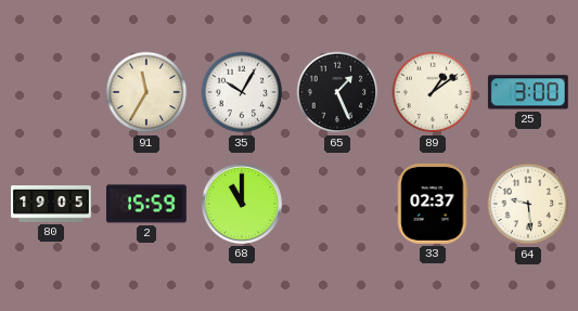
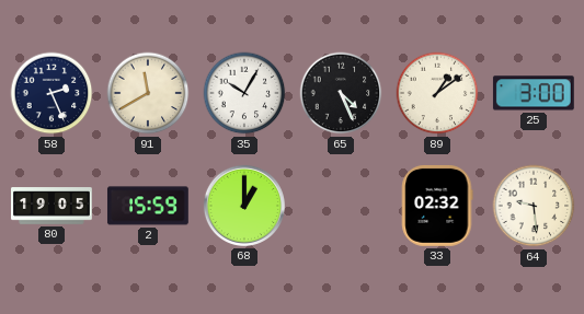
58: none -> 2:26 (51, 93)
91: 11:35 -> 11:40 (148, 93)
65: 1:26 -> 4:26 (341, 93)
68: 11:00 -> 1:00 (244, 206)
33: 02:37 -> 02:32 (437, 206)
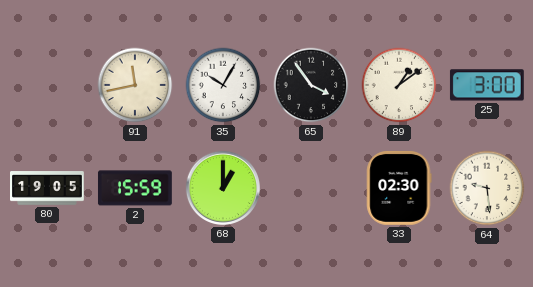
58: 2:26 -> none (51, 93)
91: 11:40 -> 11:43 (135, 85)
65: 4:26 -> 3:54 (311, 85)
33: 02:32 -> 02:30 (399, 188)
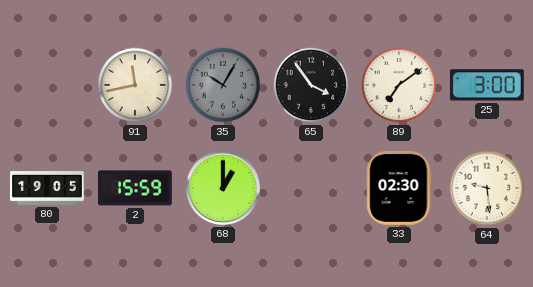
35 dial: white -> grey (223, 85)
89: 1:09 -> 7:09 (399, 85)
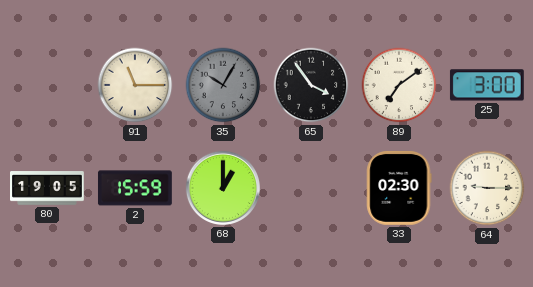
91: 11:43 -> 11:15 (135, 85)
64: 9:29 -> 9:15 (487, 188)
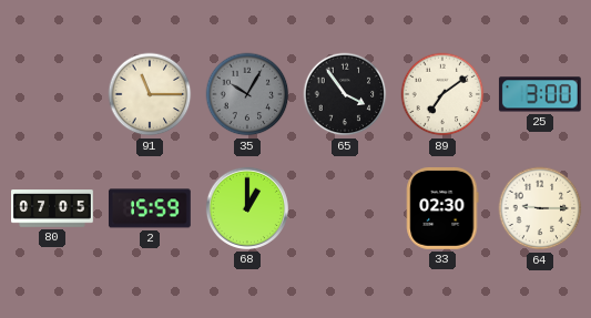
80: 19:05 -> 07:05 (53, 208)
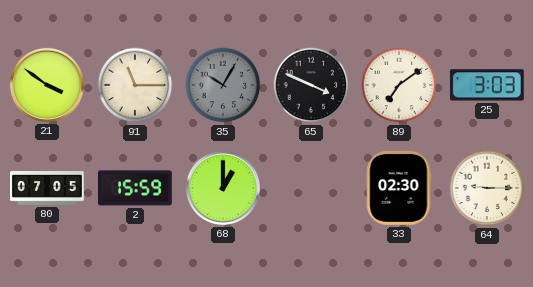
21: none -> 3:51 (47, 85)
65: 3:54 -> 3:49 (311, 85)
25: 3:00 -> 3:03 (487, 85)
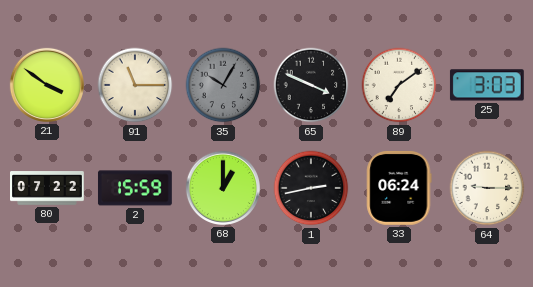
80: 07:05 -> 07:22 (48, 188)
1: none -> 2:43 (311, 188)
33: 02:30 -> 06:24 (399, 188)
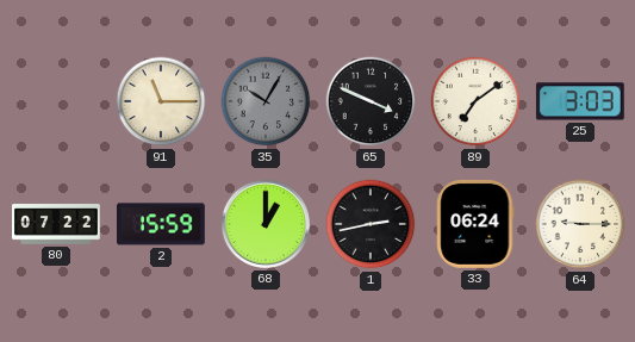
21: 3:51 -> none (47, 85)
